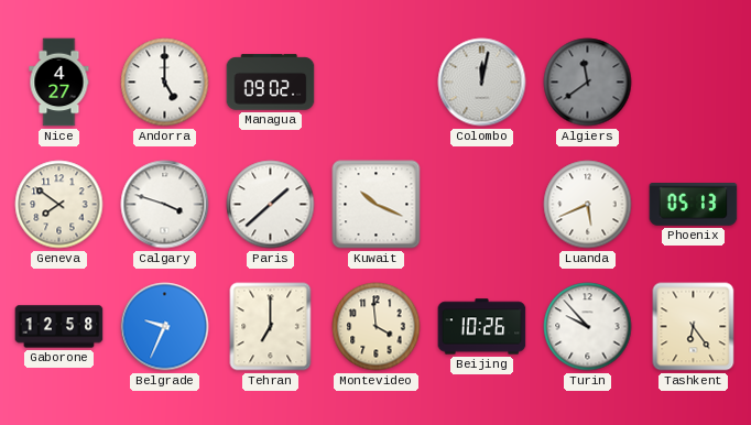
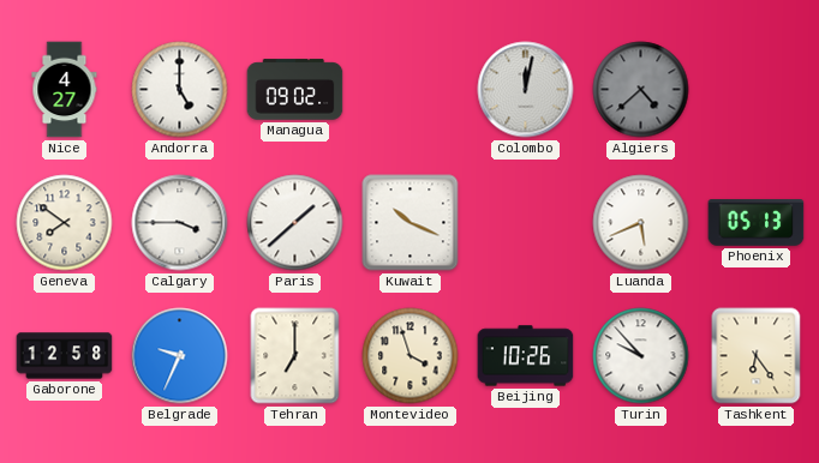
Algiers: 11:39 -> 4:38 (641, 90)
Calgary: 3:48 -> 3:45 (180, 223)
Montevideo: 3:59 -> 3:57 (411, 356)
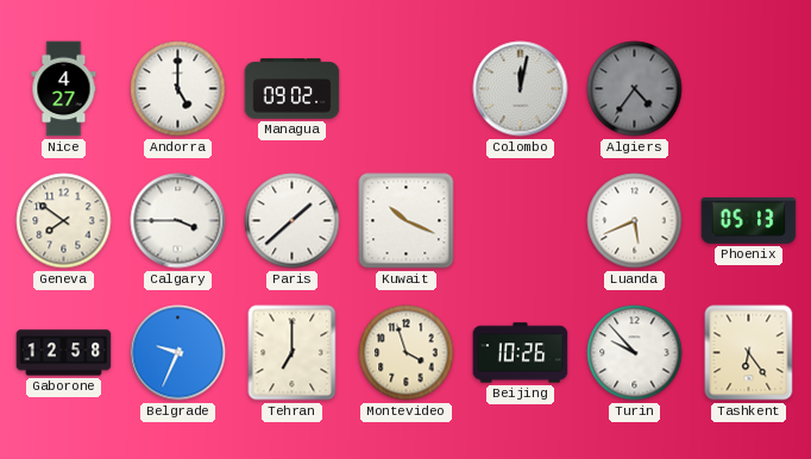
Algiers: 4:38 -> 4:36 (635, 89)
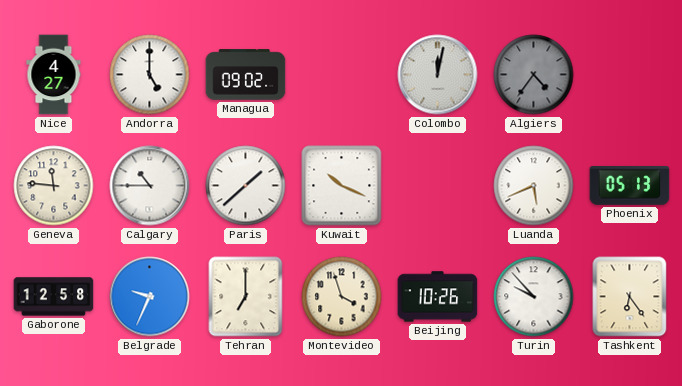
Geneva: 7:51 -> 11:46 (54, 186)
Calgary: 3:45 -> 10:45 (150, 186)
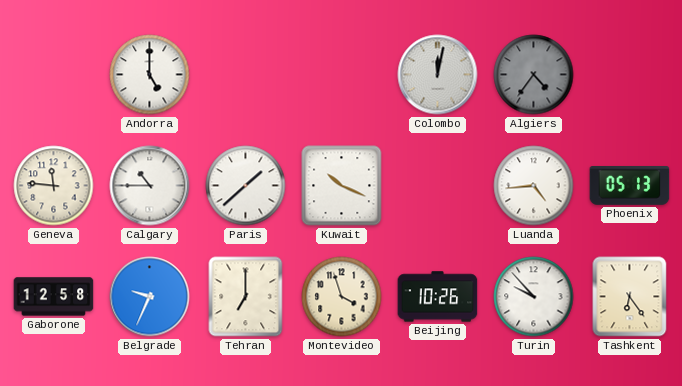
Nice: 4:27 -> none (54, 75)
Managua: 09:02 -> none (246, 75)
Luanda: 5:41 -> 4:44 (534, 186)
